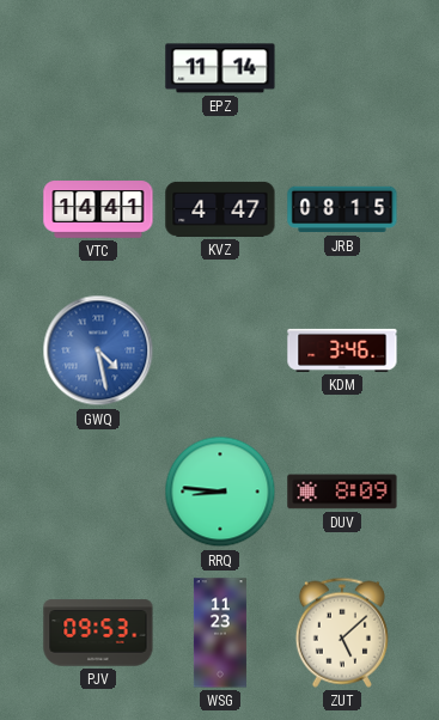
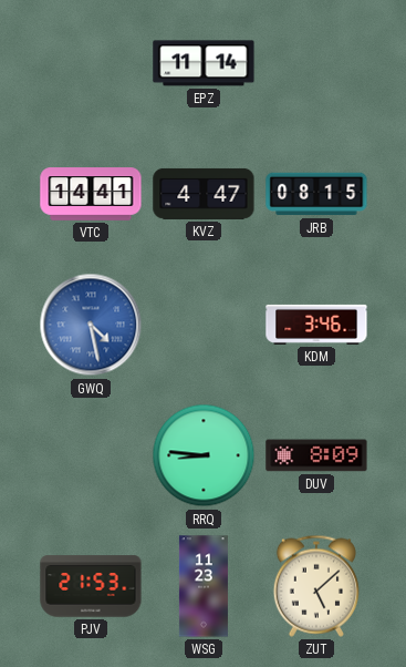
PJV: 09:53 -> 21:53 (91, 586)
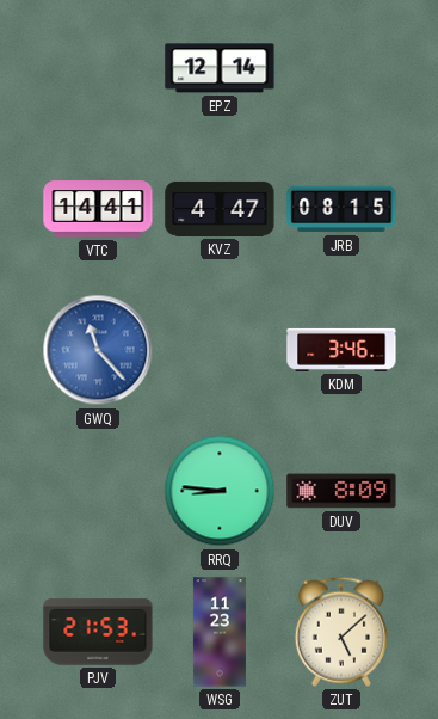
EPZ: 11:14 -> 12:14 (220, 68)
GWQ: 4:28 -> 11:23 (98, 350)
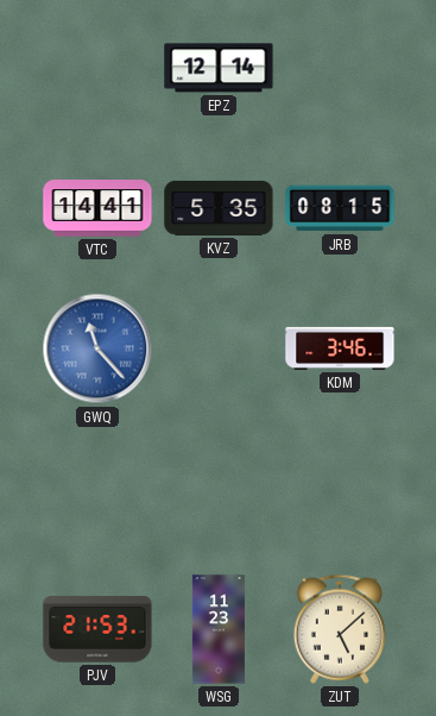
KVZ: 4:47 -> 5:35 (219, 208)
RRQ: 8:46 -> none (220, 491)
DUV: 8:09 -> none (341, 491)
